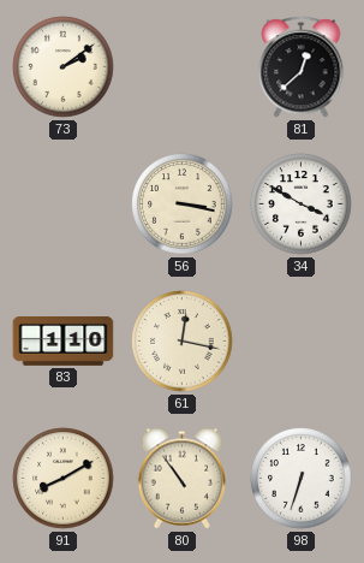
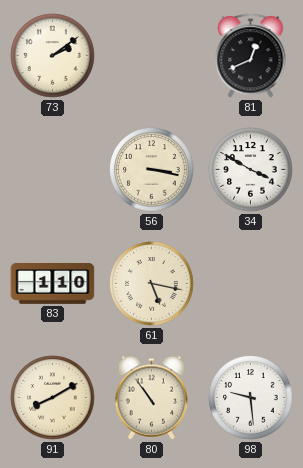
81: 12:38 -> 12:41 (251, 56)
61: 12:17 -> 5:17 (152, 284)
98: 6:33 -> 9:29 (251, 398)
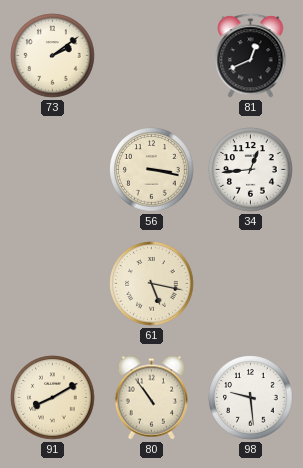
34: 3:50 -> 12:44 (251, 170)
83: 1:10 -> none (53, 284)
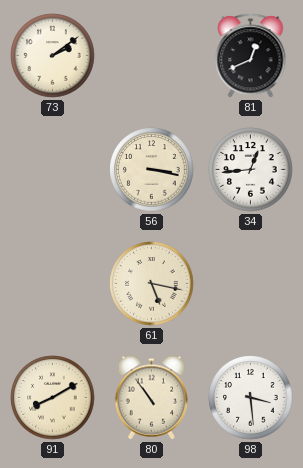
98: 9:29 -> 3:29 (251, 398)
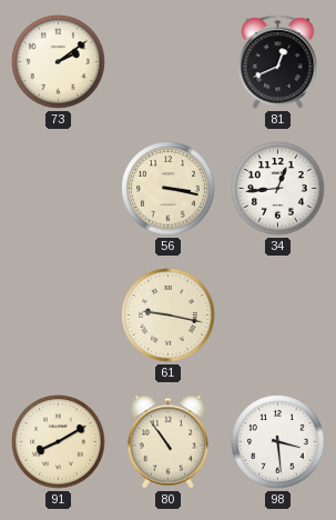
61: 5:17 -> 9:17 (169, 316)
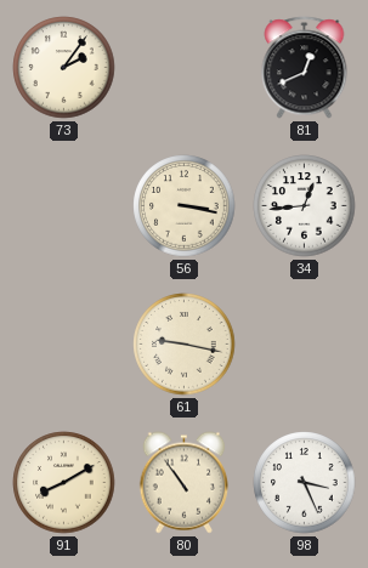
73: 2:09 -> 2:06 (64, 68)
98: 3:29 -> 3:26 (305, 483)
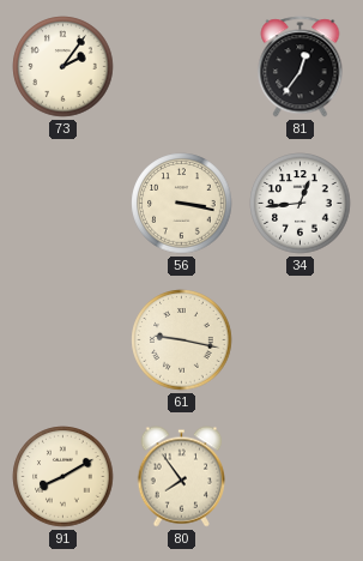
81: 12:41 -> 12:36 (301, 67)
80: 10:54 -> 7:54 (182, 477)
98: 3:26 -> none (305, 483)
